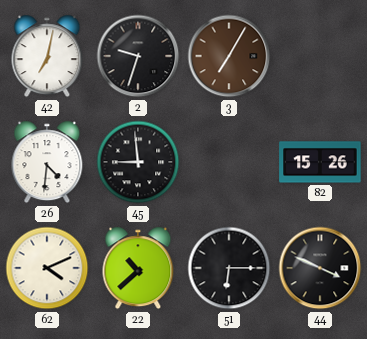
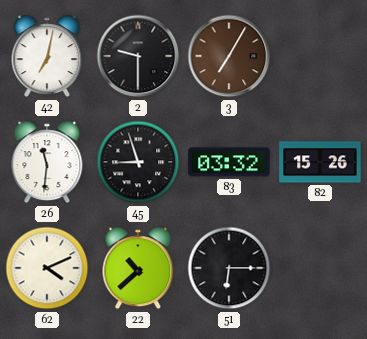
2: 9:33 -> 9:30 (138, 56)
26: 4:31 -> 11:31 (47, 162)
45: 8:59 -> 8:57 (138, 162)
83: none -> 03:32 (229, 162)
44: 3:49 -> none (320, 268)
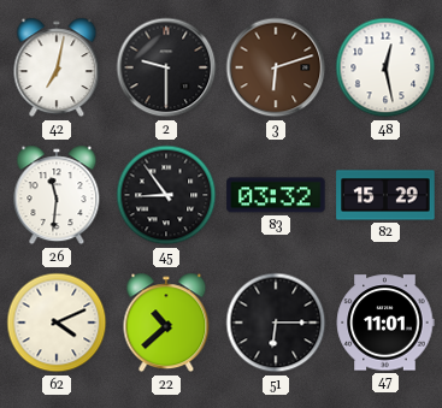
3: 7:05 -> 6:12 (276, 67)
48: none -> 12:28 (385, 67)
45: 8:57 -> 8:54 (166, 195)
82: 15:26 -> 15:29 (385, 195)
47: none -> 11:01 (385, 323)
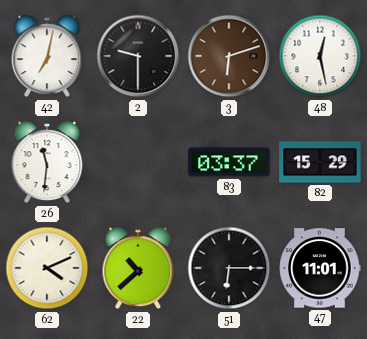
45: 8:54 -> none (166, 195)
83: 03:32 -> 03:37 (229, 162)
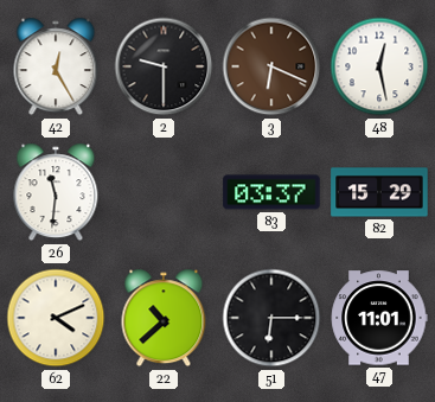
42: 7:02 -> 12:25 (56, 66)
3: 6:12 -> 6:19 (271, 66)
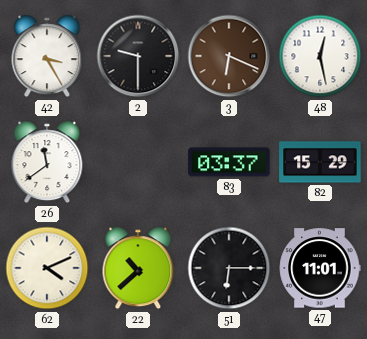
42: 12:25 -> 3:25 (47, 56)
26: 11:31 -> 11:39 (47, 162)
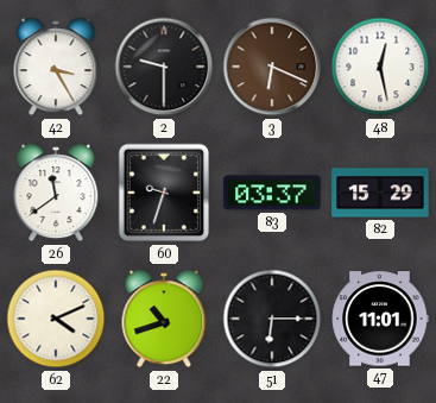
60: none -> 9:33 (164, 193)
22: 10:38 -> 10:42 (164, 319)
